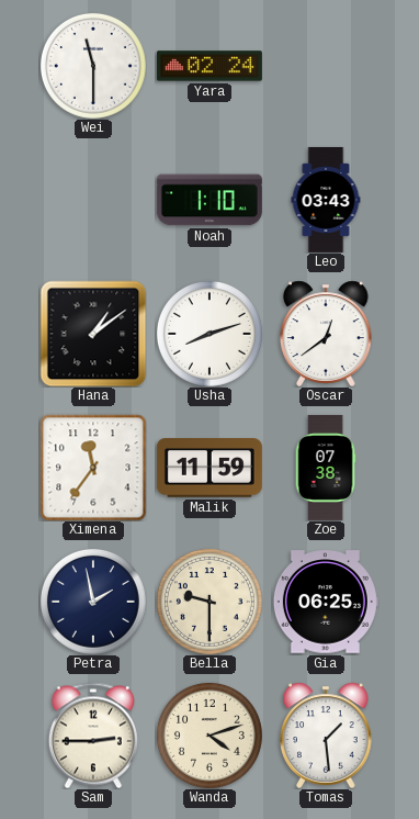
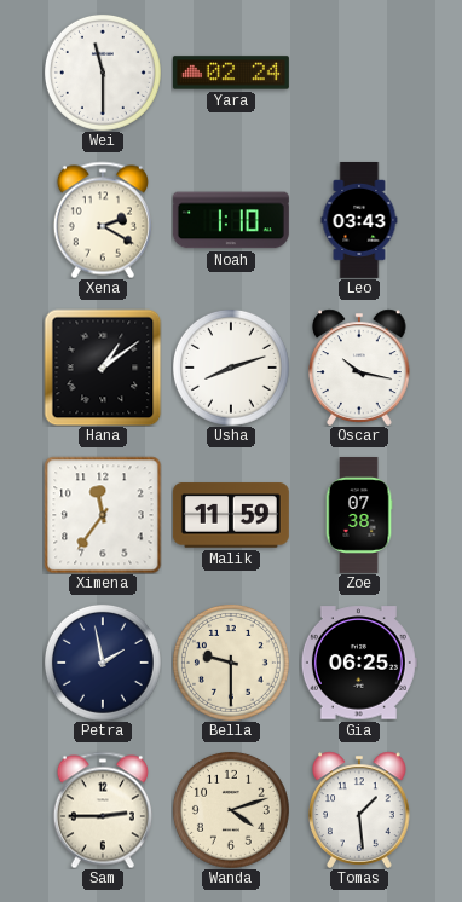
Xena: none -> 2:20 (103, 220)
Oscar: 12:39 -> 10:17 (360, 368)
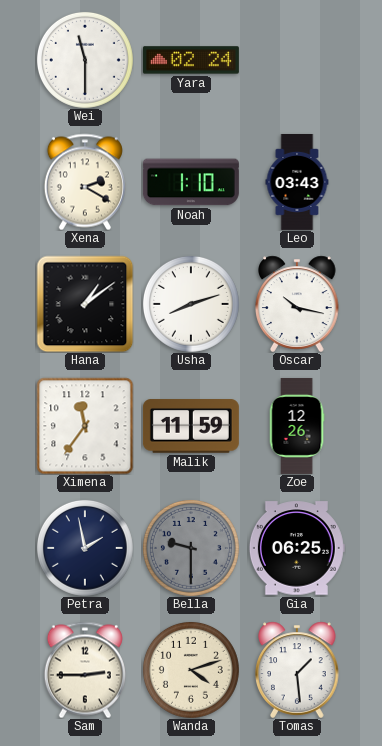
Zoe: 07:38 -> 12:26 (297, 426)
Bella dial: cream -> grey (191, 548)
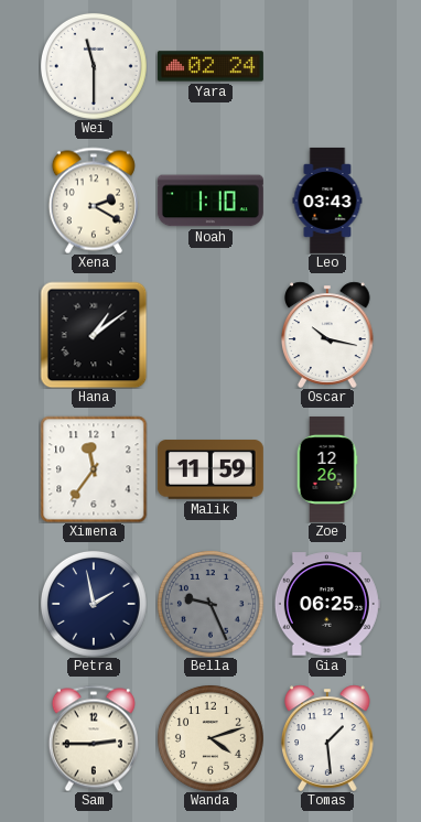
Usha: 8:12 -> none (191, 304)
Bella: 9:30 -> 9:26 (210, 604)
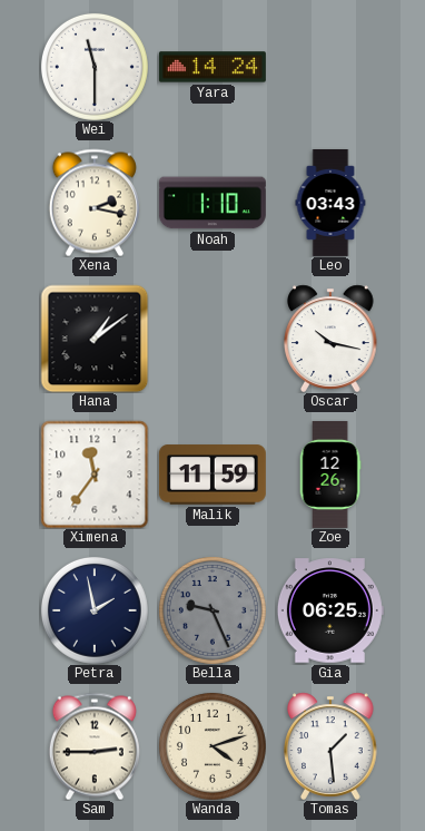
Yara: 02:24 -> 14:24 (212, 67)
Xena: 2:20 -> 2:17 (95, 203)
